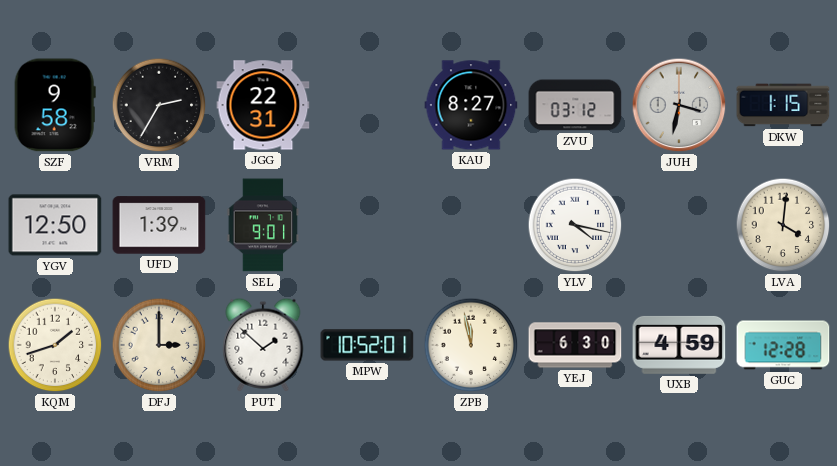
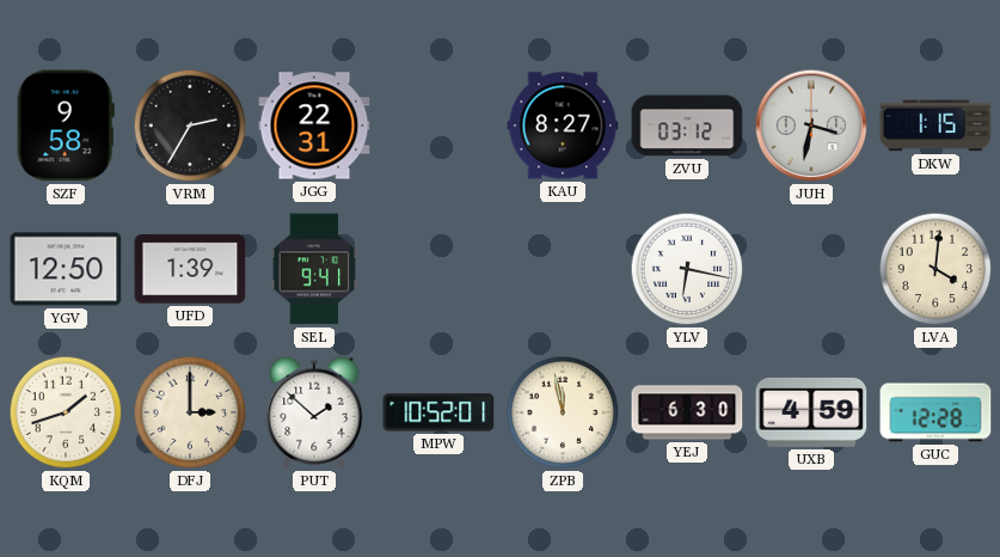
SEL: 9:01 -> 9:41 (314, 269)
YLV: 4:17 -> 6:17 (687, 269)
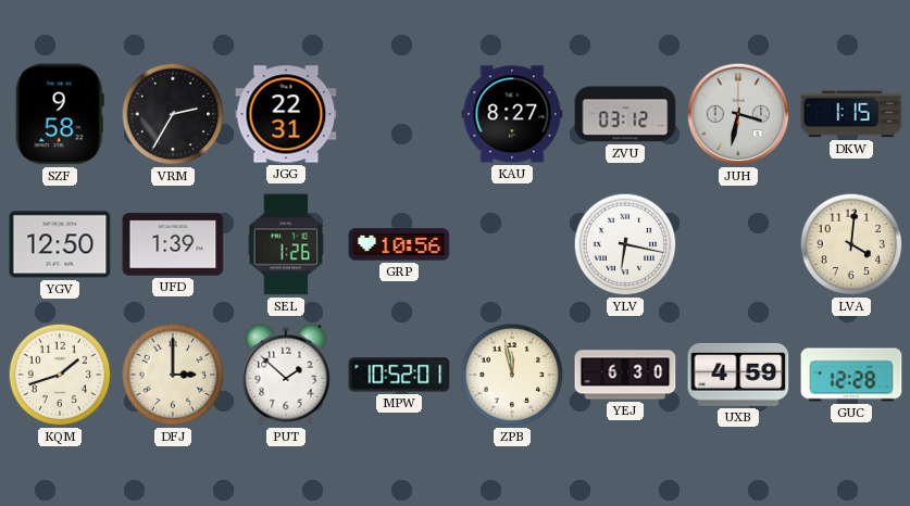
SEL: 9:41 -> 1:26 (286, 244)
GRP: none -> 10:56 (399, 244)
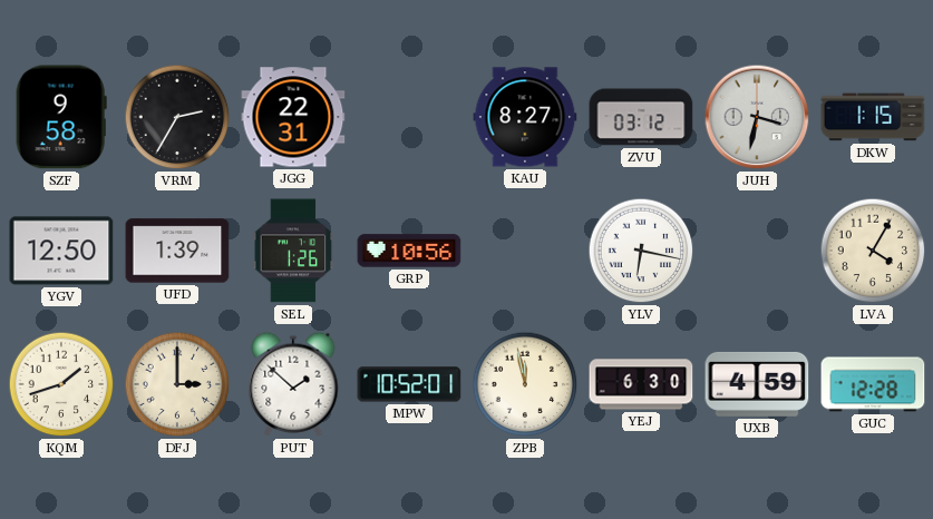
LVA: 4:01 -> 4:05 (873, 251)
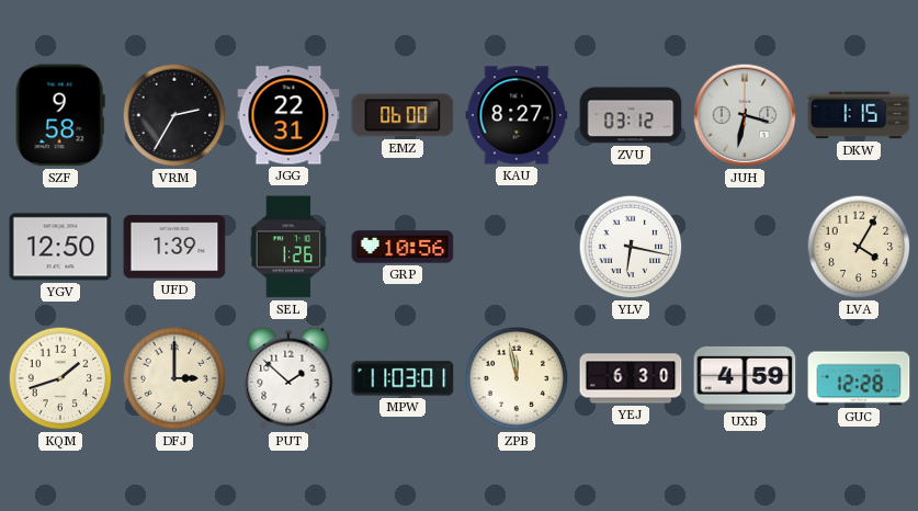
EMZ: none -> 06:00 (403, 115)
MPW: 10:52 -> 11:03 (403, 378)
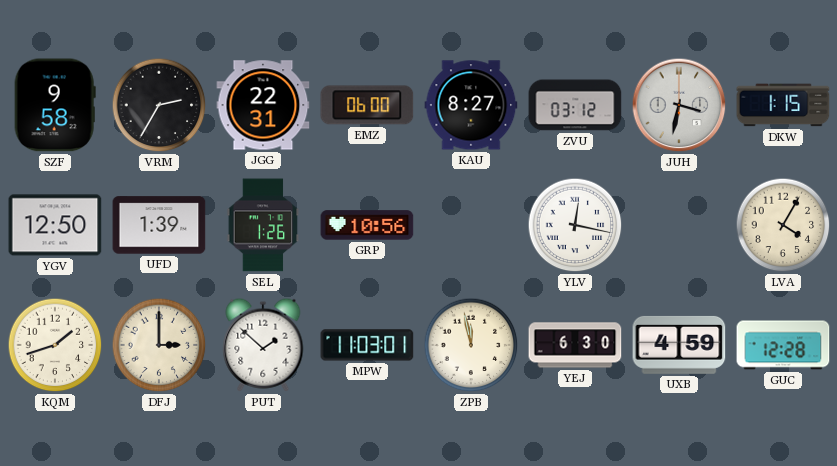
YLV: 6:17 -> 12:17 (575, 225)
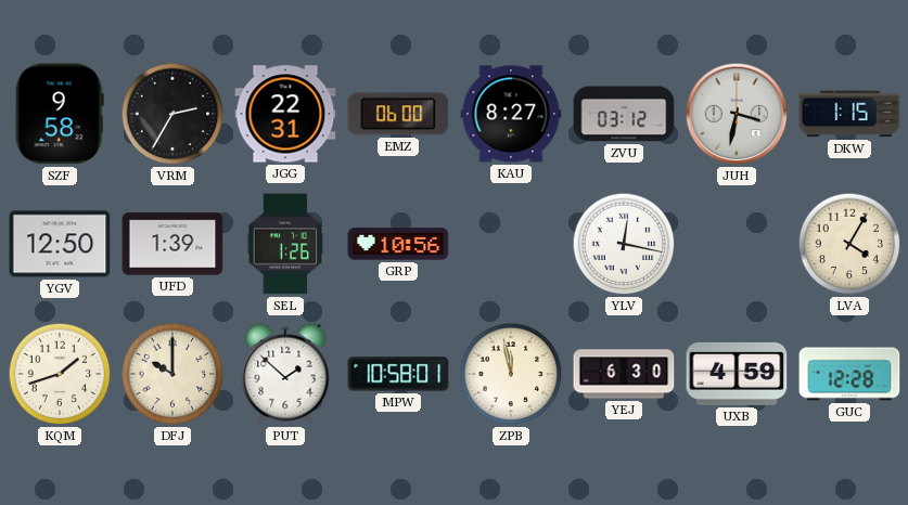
DFJ: 3:00 -> 10:00 (172, 374)
MPW: 11:03 -> 10:58 (398, 374)
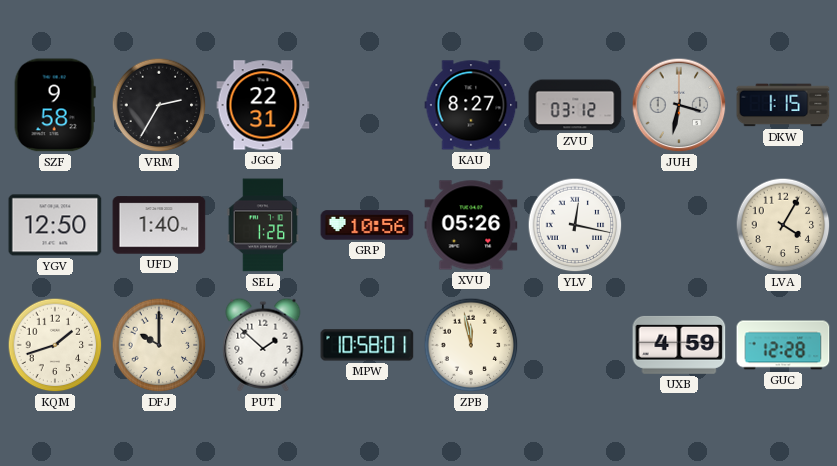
EMZ: 06:00 -> none (398, 114)
UFD: 1:39 -> 1:40 (159, 225)
XVU: none -> 05:26 (471, 225)
YEJ: 6:30 -> none (624, 374)
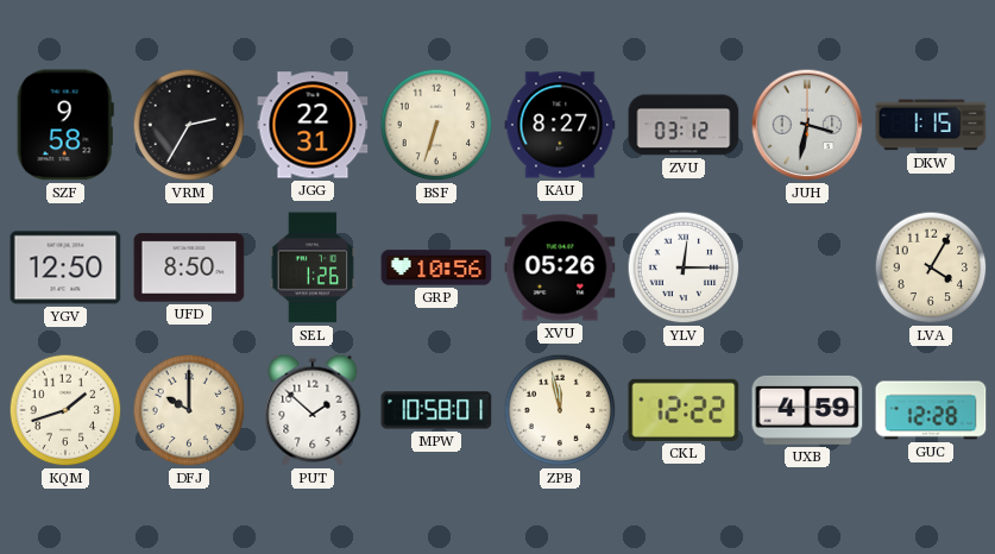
BSF: none -> 6:33 (436, 125)
UFD: 1:40 -> 8:50 (189, 267)
YLV: 12:17 -> 12:15 (684, 267)
CKL: none -> 12:22 (684, 410)
